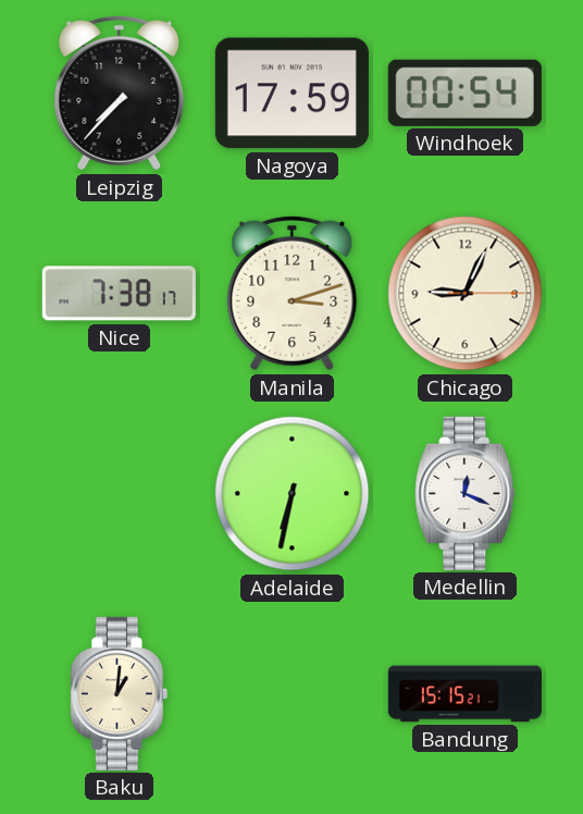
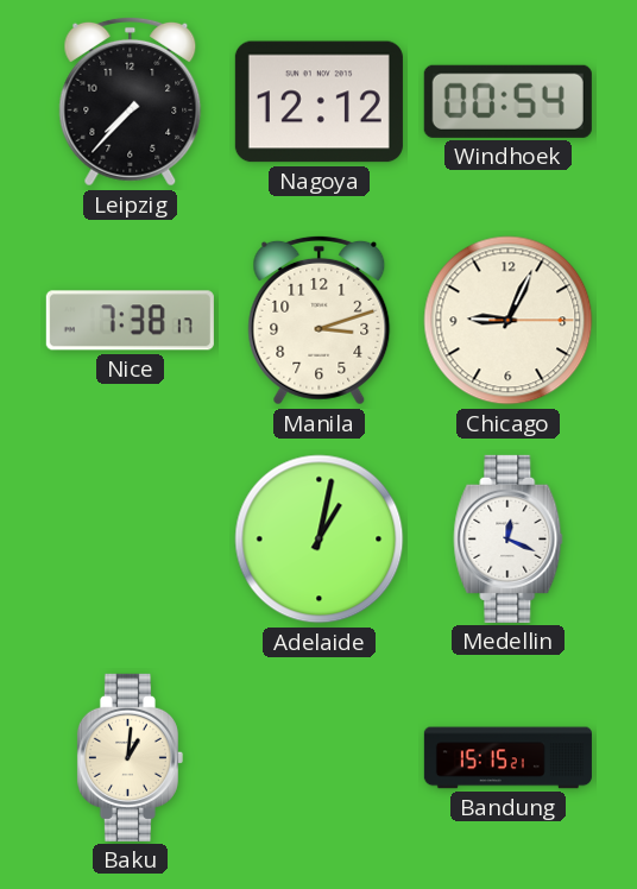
Nagoya: 17:59 -> 12:12 (318, 102)
Adelaide: 6:32 -> 1:02 (320, 540)
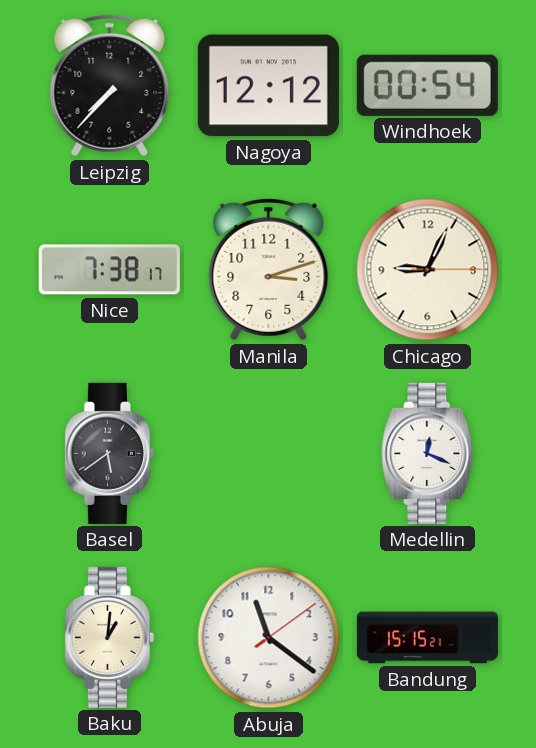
Basel: none -> 5:39 (109, 453)
Adelaide: 1:02 -> none (320, 540)
Abuja: none -> 11:21 (269, 638)
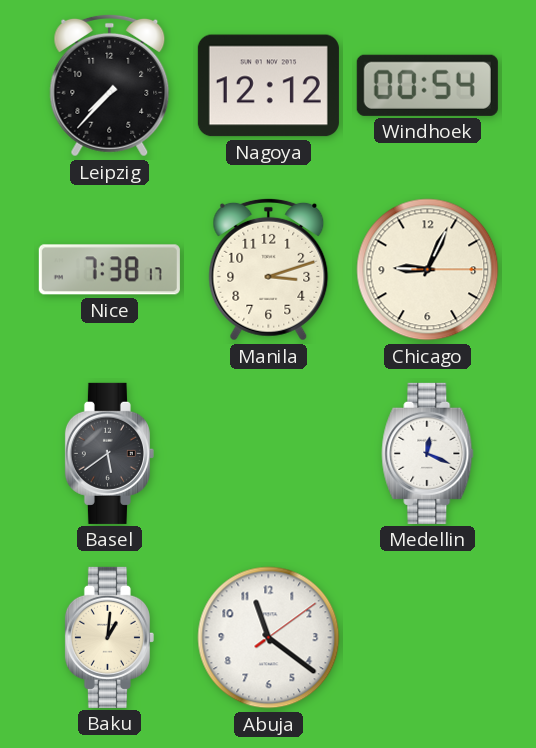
Bandung: 15:15 -> none (427, 638)
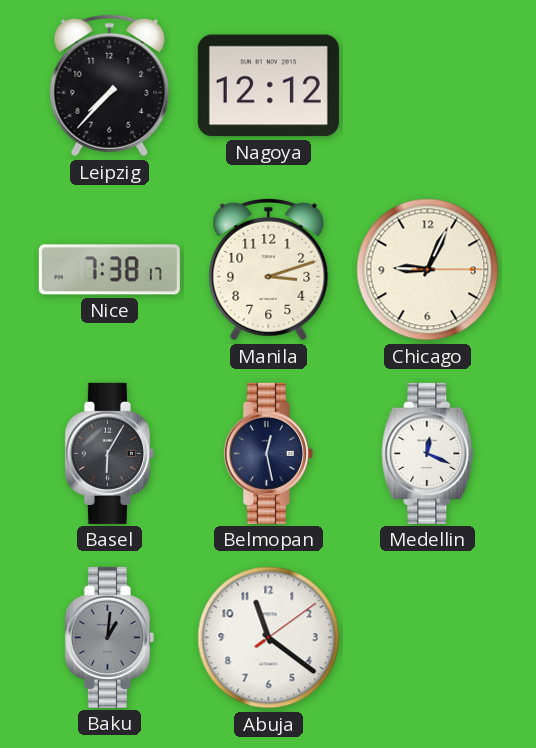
Windhoek: 00:54 -> none (427, 85)
Basel: 5:39 -> 6:05 (109, 453)
Belmopan: none -> 12:28 (268, 453)
Baku dial: cream -> grey (109, 637)
